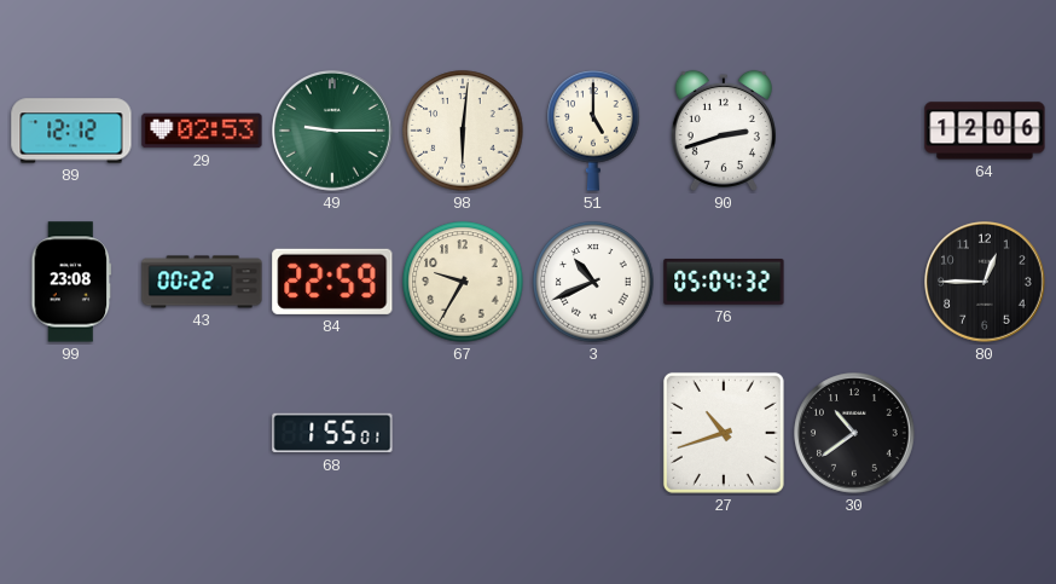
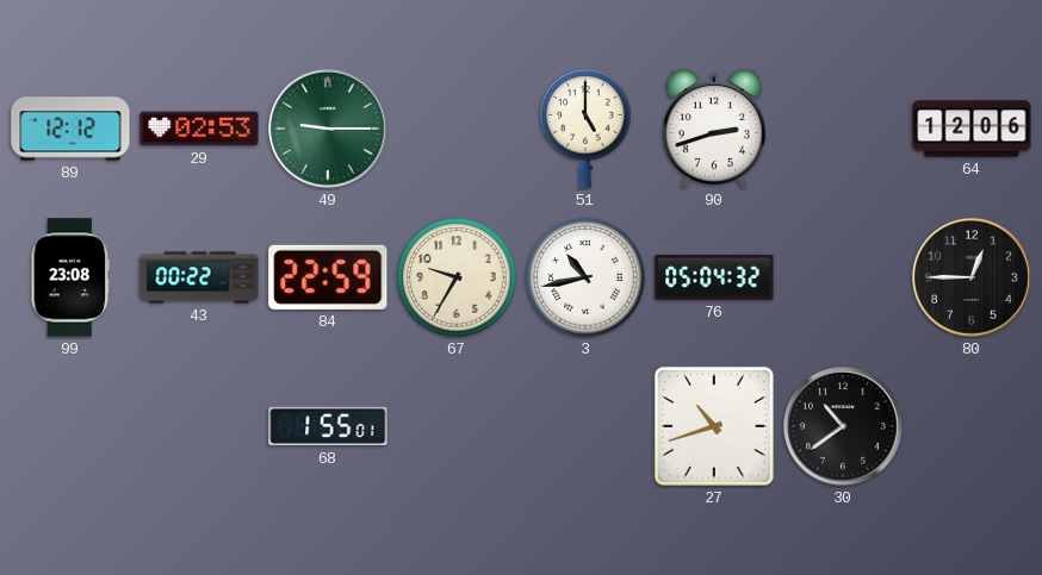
98: 6:01 -> none (463, 131)
3: 10:41 -> 10:43 (585, 277)
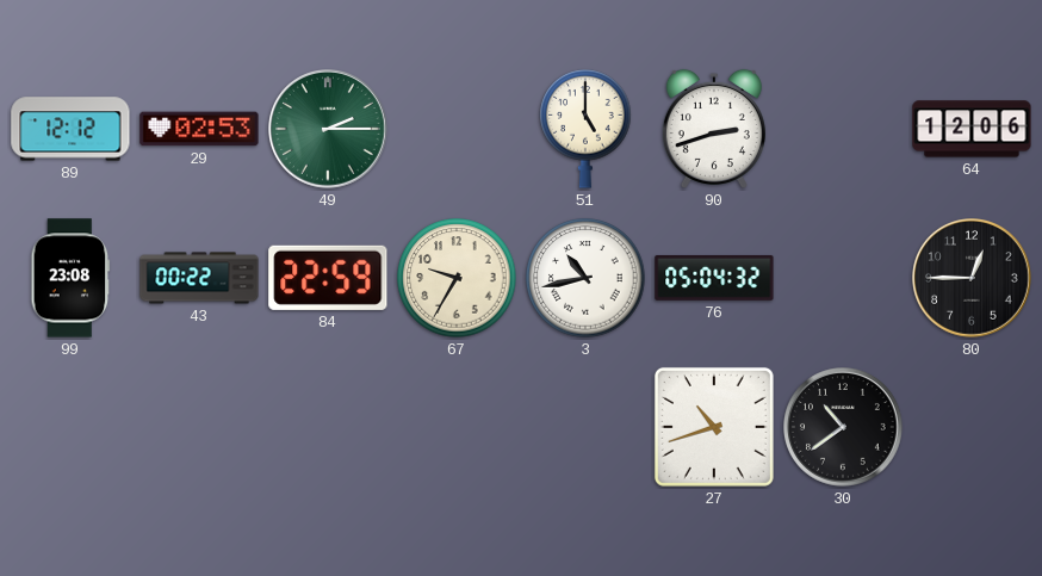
49: 9:15 -> 2:15 (329, 130)
68: 1:55 -> none (328, 426)
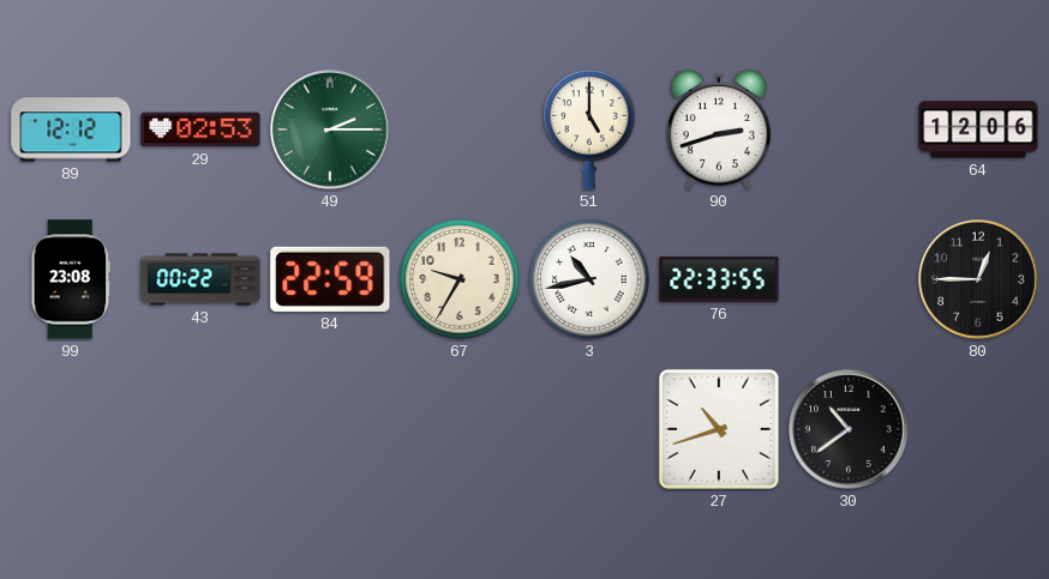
76: 05:04 -> 22:33 (719, 279)
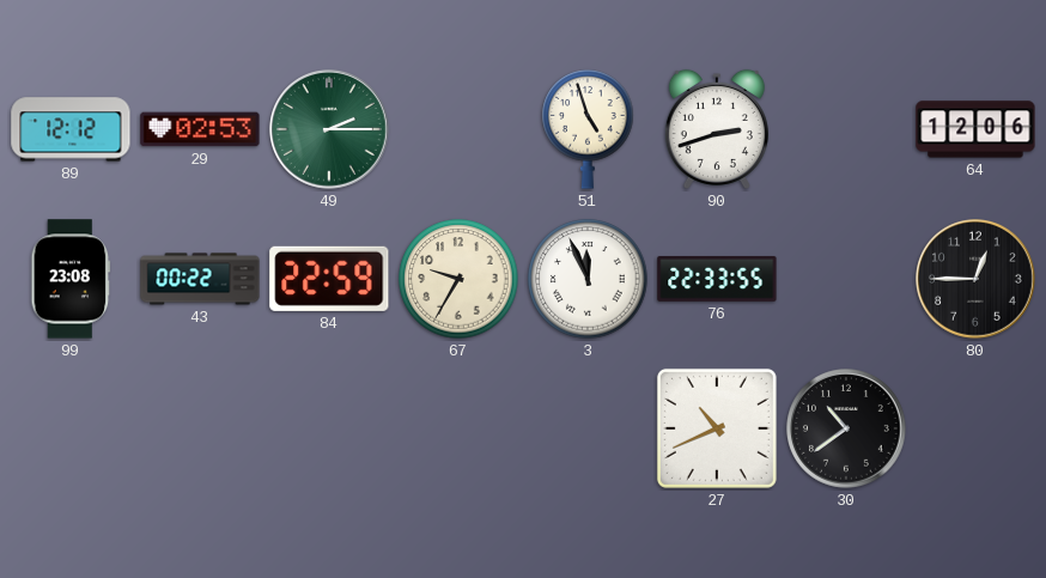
51: 5:00 -> 4:57 (588, 129)
3: 10:43 -> 11:56 (588, 279)
27: 10:42 -> 10:41 (717, 428)
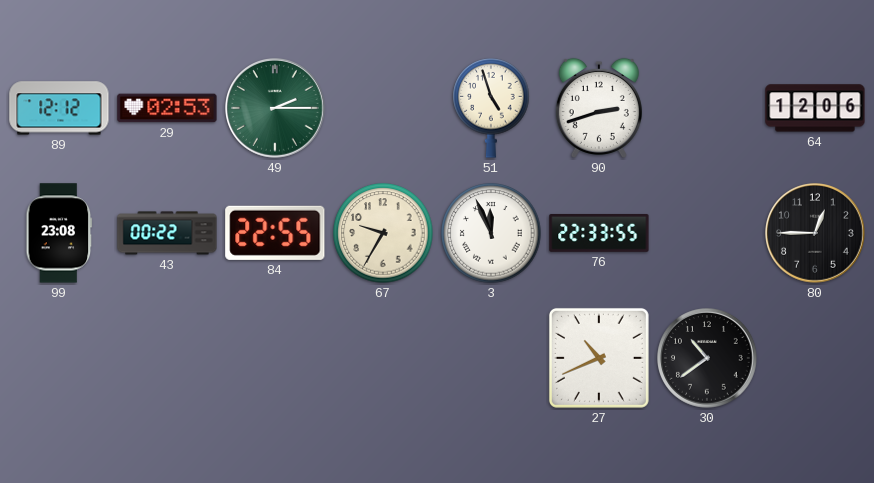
84: 22:59 -> 22:55 (275, 233)
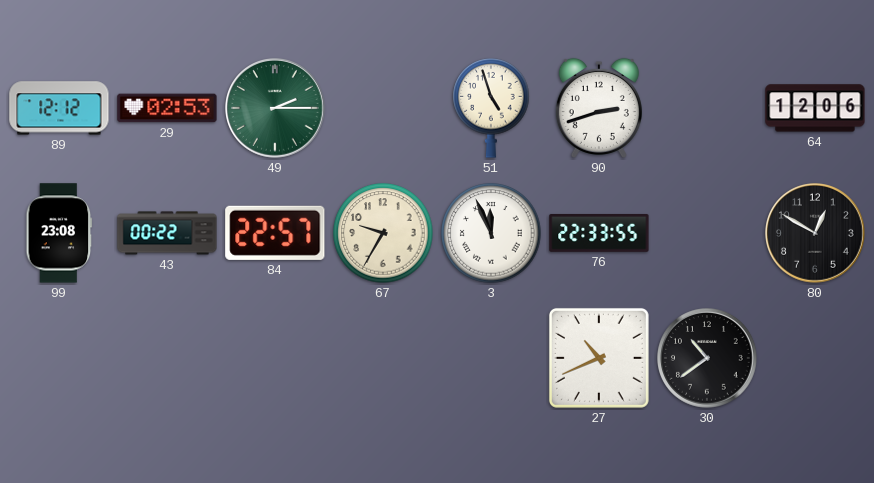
84: 22:55 -> 22:57 (275, 233)
80: 12:45 -> 12:50 (816, 234)
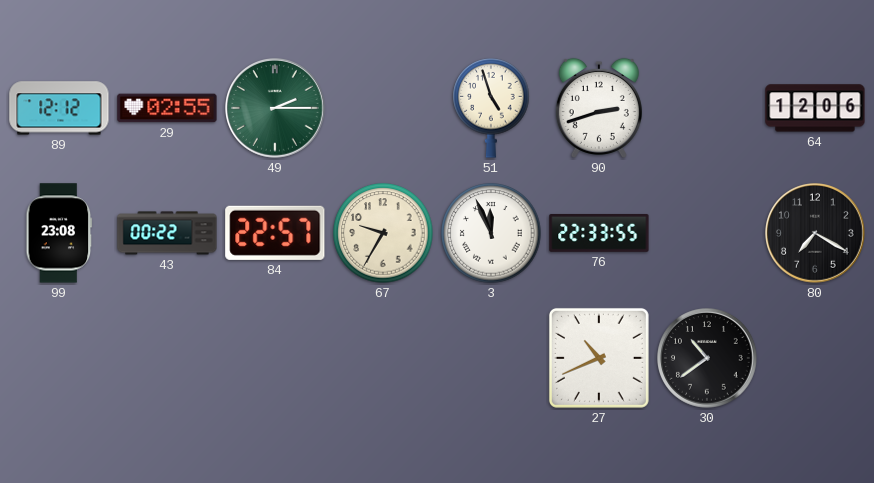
29: 02:53 -> 02:55 (167, 108)
80: 12:50 -> 7:20 (816, 234)
